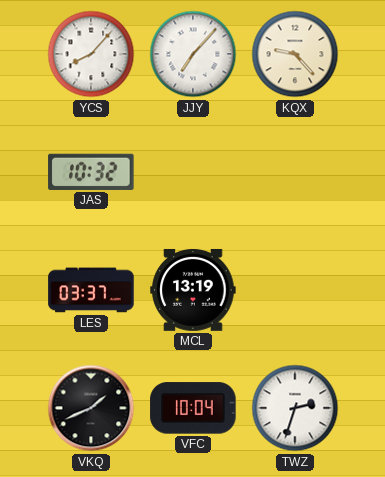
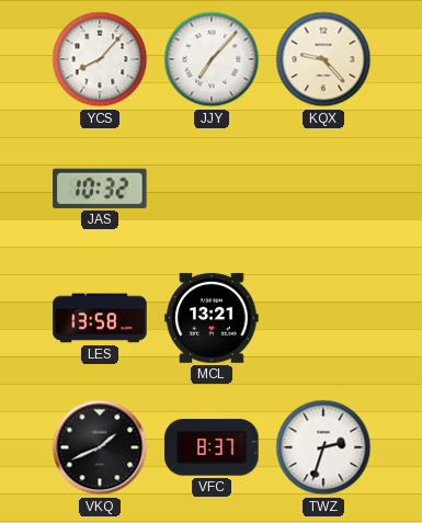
LES: 03:37 -> 13:58 (100, 318)
MCL: 13:19 -> 13:21 (212, 318)
VFC: 10:04 -> 8:37 (212, 447)
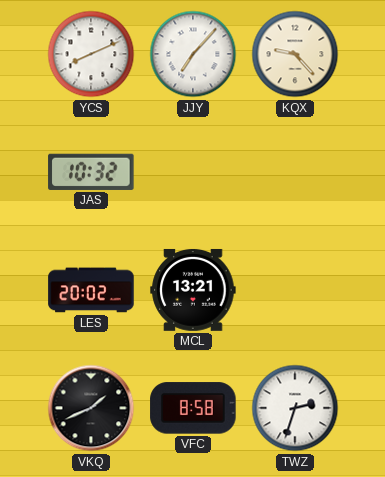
YCS: 8:07 -> 8:11 (91, 54)
LES: 13:58 -> 20:02 (91, 290)
VFC: 8:37 -> 8:58 (193, 408)
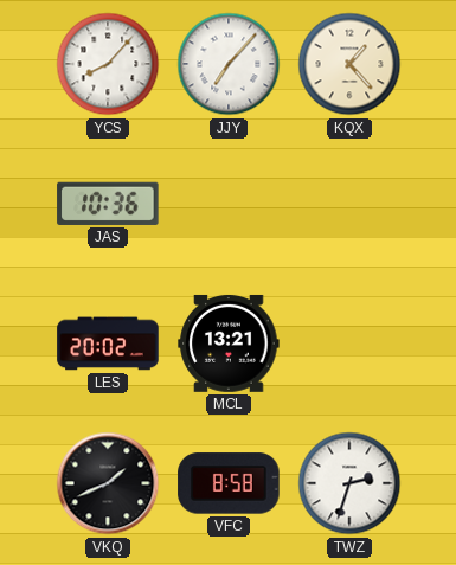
YCS: 8:11 -> 8:07 (108, 64)
KQX: 9:23 -> 1:23 (349, 64)
JAS: 10:32 -> 10:36 (108, 204)
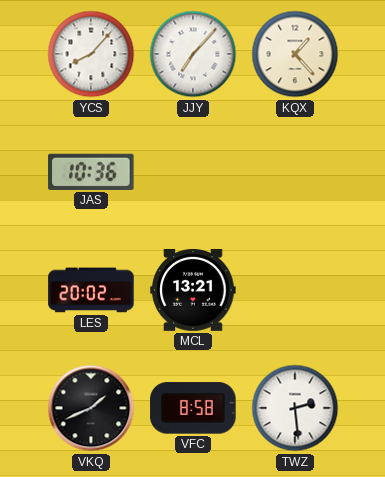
TWZ: 2:33 -> 2:29 (295, 408)
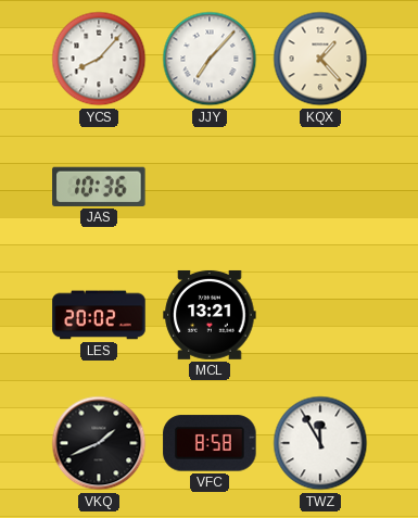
TWZ: 2:29 -> 11:55 (320, 443)
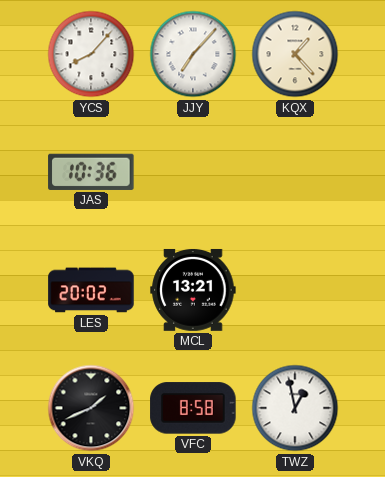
TWZ: 11:55 -> 12:58 (295, 408)
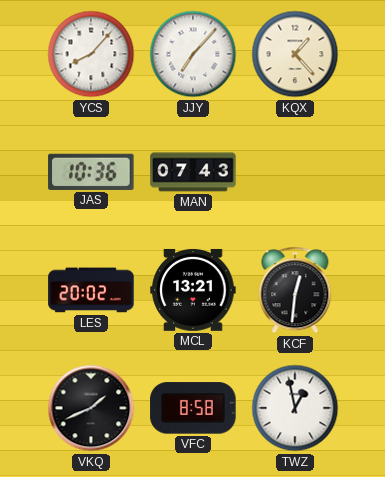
MAN: none -> 07:43 (193, 172)
KCF: none -> 12:31 (295, 290)
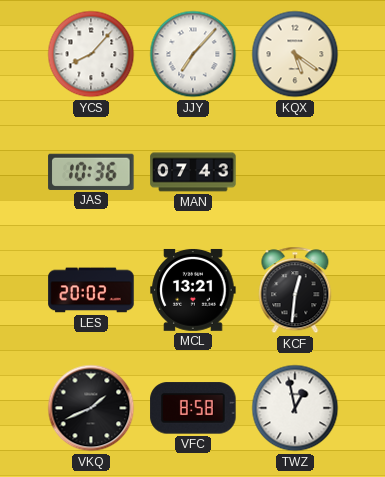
KQX: 1:23 -> 5:21 (295, 54)
